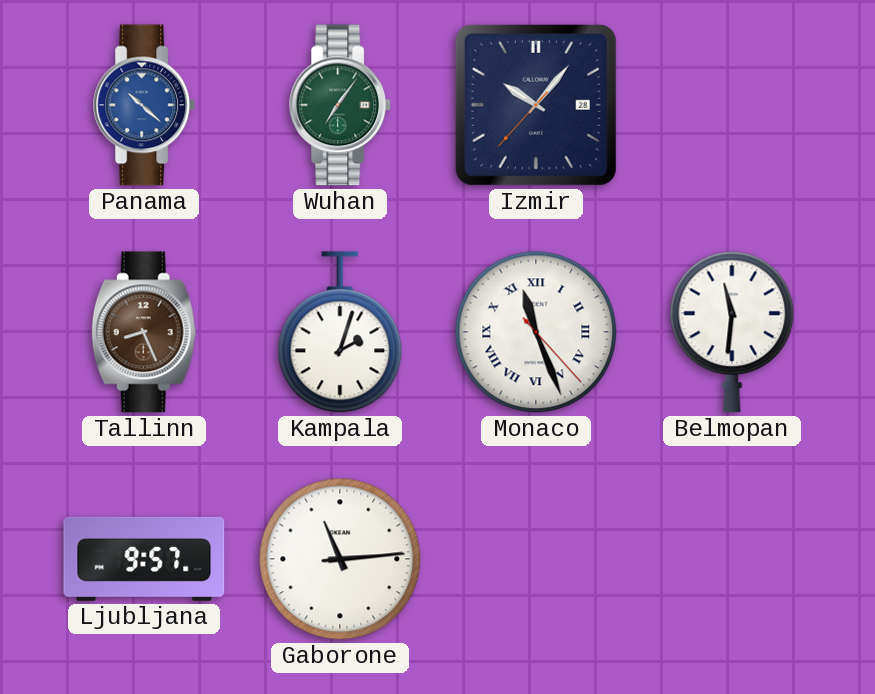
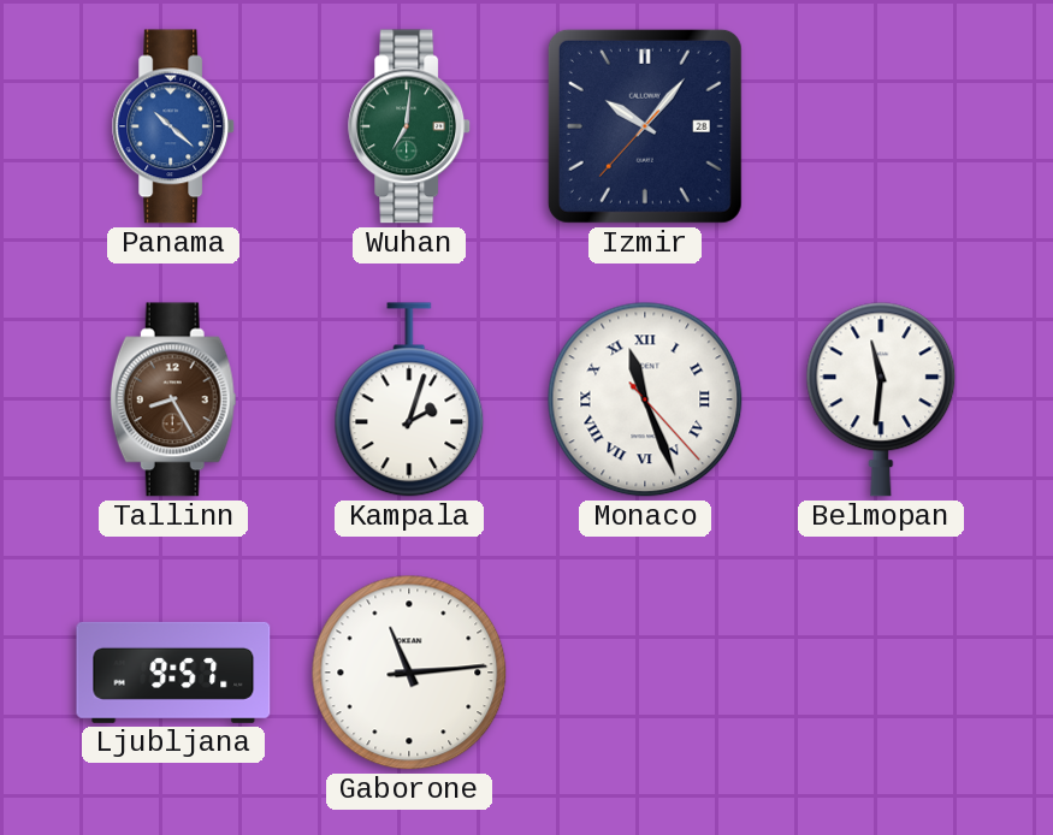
Wuhan: 7:06 -> 7:01 (410, 126)
Tallinn: 8:26 -> 8:25 (173, 399)
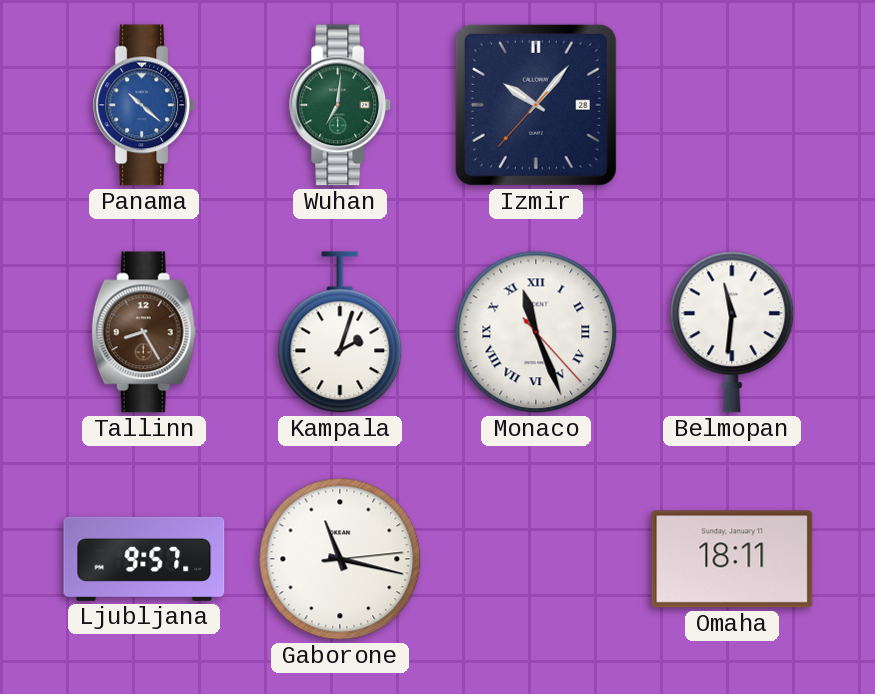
Gaborone: 11:14 -> 11:17 (340, 559)
Omaha: none -> 18:11 (732, 559)
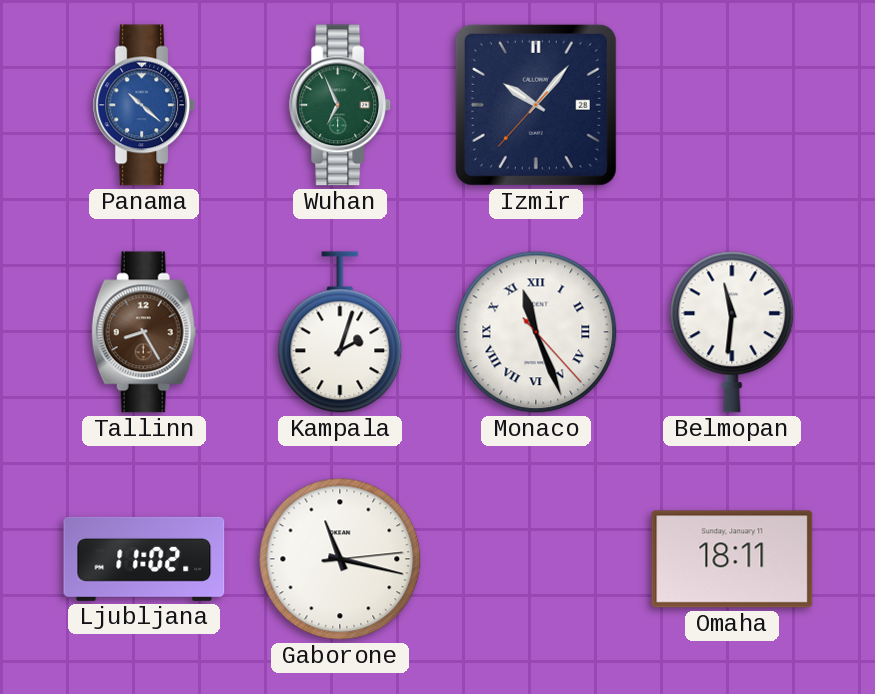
Wuhan: 7:01 -> 6:56 (341, 105)
Ljubljana: 9:57 -> 11:02 (144, 559)
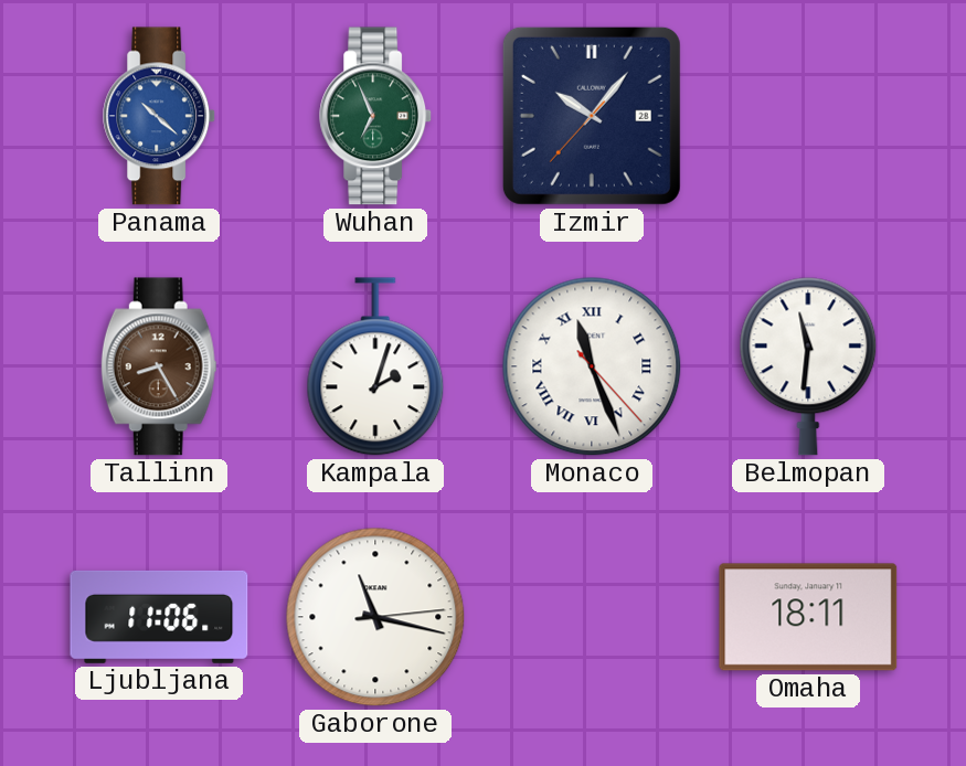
Ljubljana: 11:02 -> 11:06 (159, 617)
